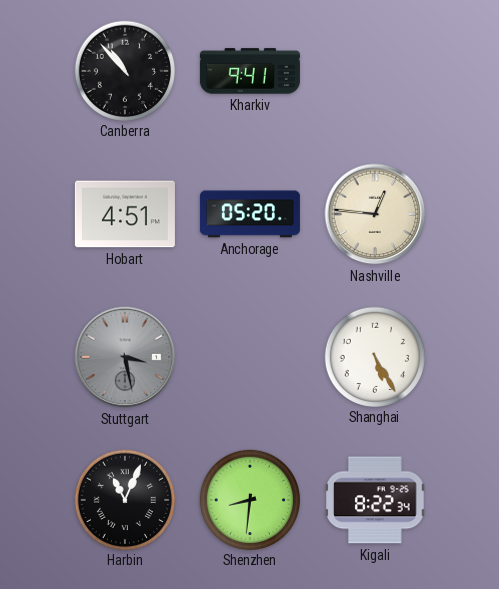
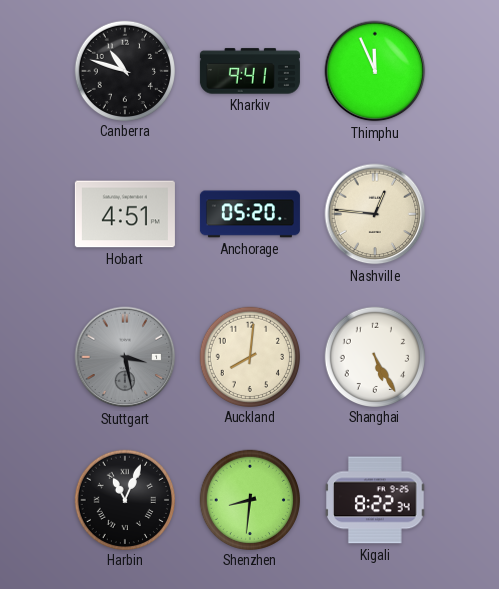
Canberra: 10:53 -> 10:48 (124, 70)
Thimphu: none -> 11:56 (375, 71)
Auckland: none -> 8:01 (249, 356)
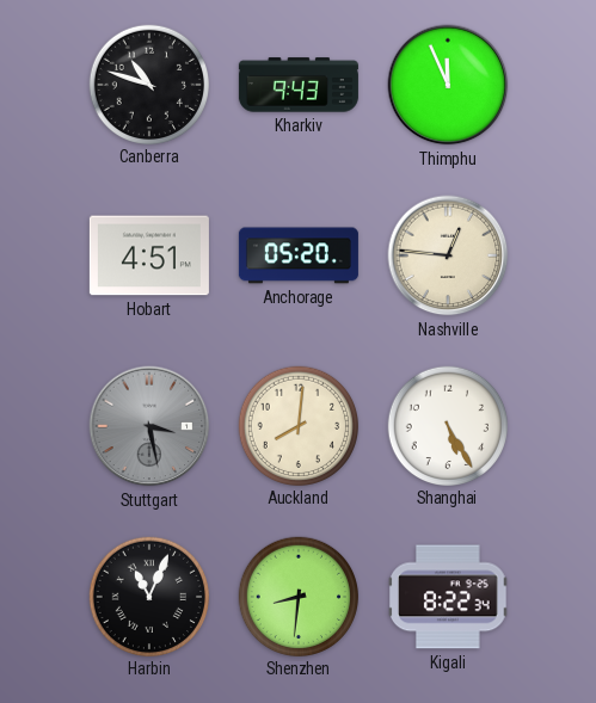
Kharkiv: 9:41 -> 9:43 (299, 85)
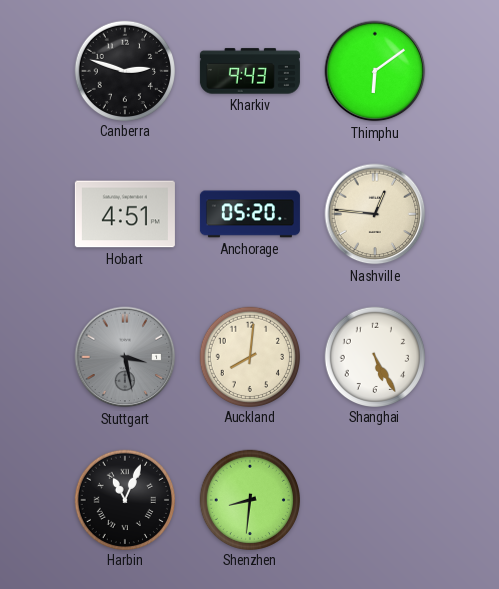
Canberra: 10:48 -> 2:48 (124, 70)
Thimphu: 11:56 -> 6:09 (375, 71)
Kigali: 8:22 -> none (448, 597)
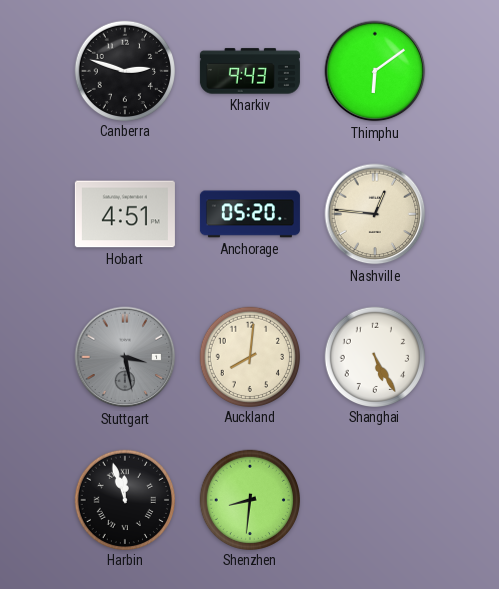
Harbin: 11:04 -> 11:57 (124, 499)
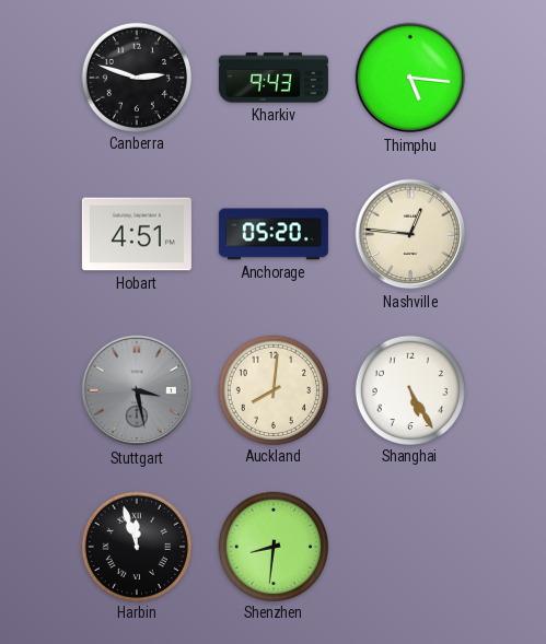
Thimphu: 6:09 -> 5:16 (410, 78)
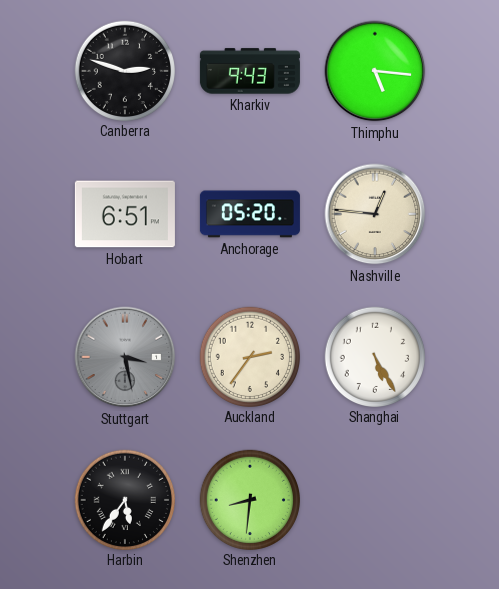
Hobart: 4:51 -> 6:51 (125, 214)
Auckland: 8:01 -> 2:36 (249, 356)
Harbin: 11:57 -> 5:36 (124, 499)
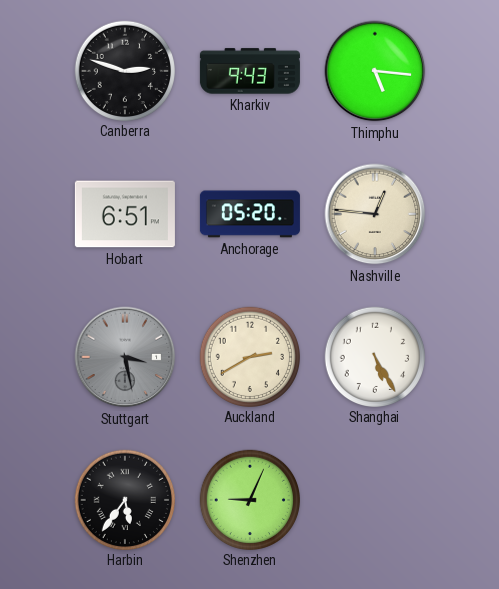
Auckland: 2:36 -> 2:40 (249, 356)
Shenzhen: 8:31 -> 9:04 (249, 499)
